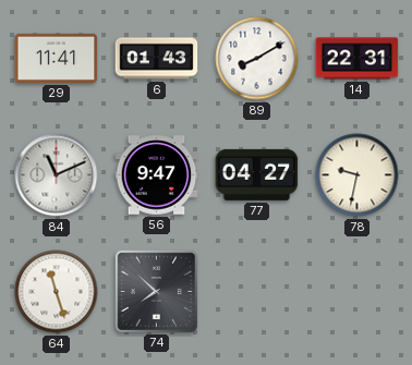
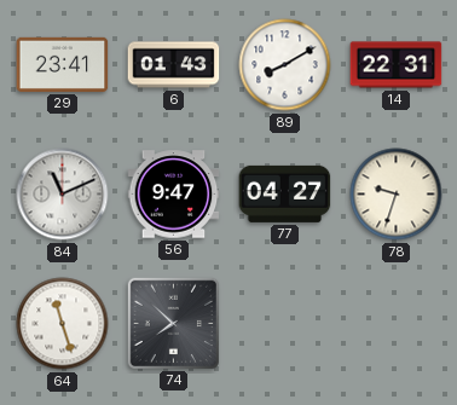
29: 11:41 -> 23:41 (63, 64)
78: 9:32 -> 9:33 (397, 195)
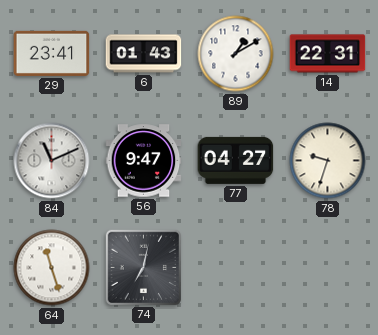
89: 8:10 -> 1:10 (236, 54)
74: 7:52 -> 7:02 (143, 267)
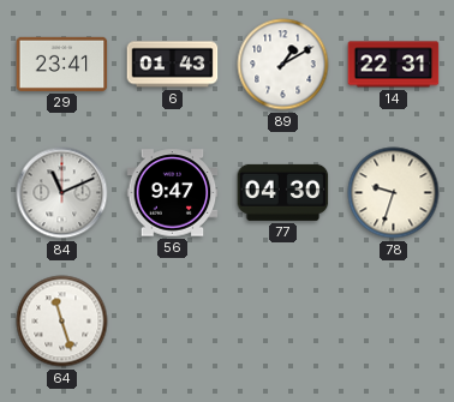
77: 04:27 -> 04:30 (283, 192)
74: 7:02 -> none (143, 267)
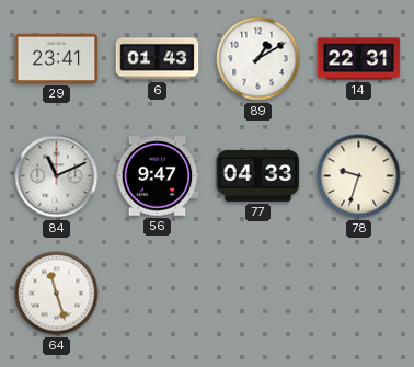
77: 04:30 -> 04:33 (258, 175)
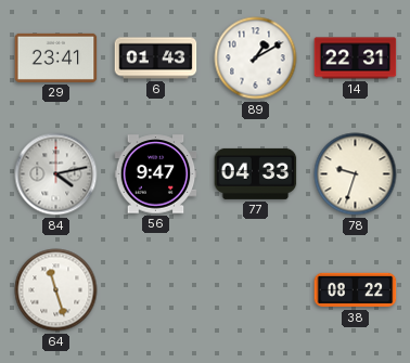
84: 11:11 -> 4:13 (56, 174)
38: none -> 08:22 (356, 290)
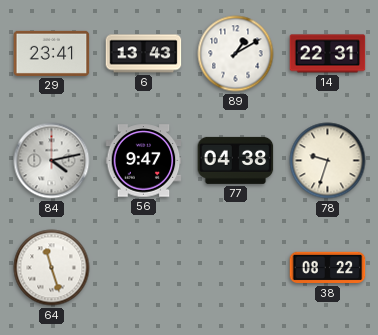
6: 01:43 -> 13:43 (144, 54)
77: 04:33 -> 04:38 (236, 160)
